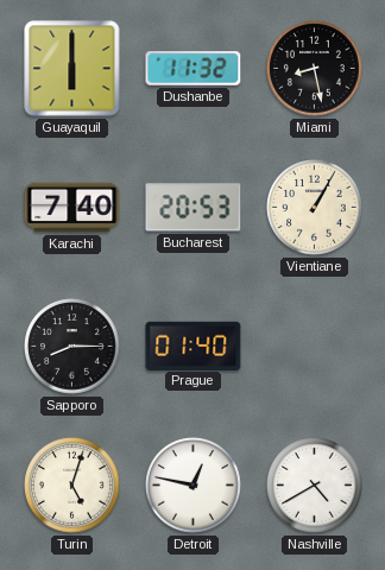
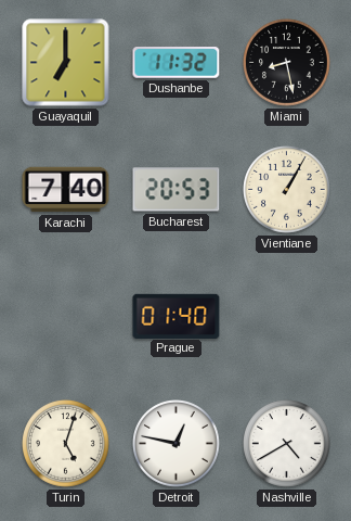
Guayaquil: 6:00 -> 7:00 (66, 63)
Sapporo: 8:15 -> none (72, 347)
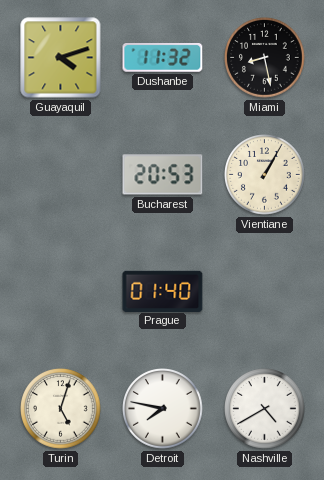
Guayaquil: 7:00 -> 4:12 (61, 58)
Karachi: 7:40 -> none (66, 190)
Detroit: 12:47 -> 7:47 (163, 409)
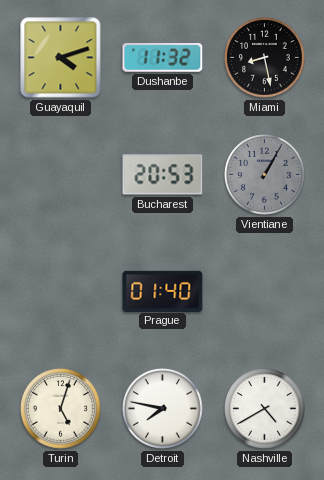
Vientiane dial: cream -> grey (265, 175)
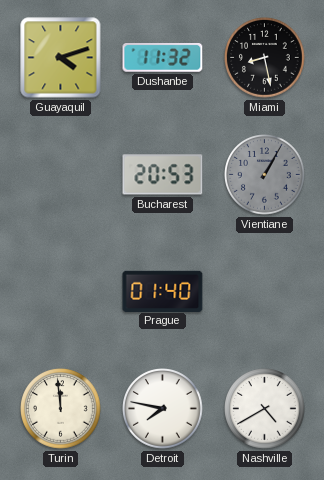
Turin: 5:03 -> 11:59 (61, 409)
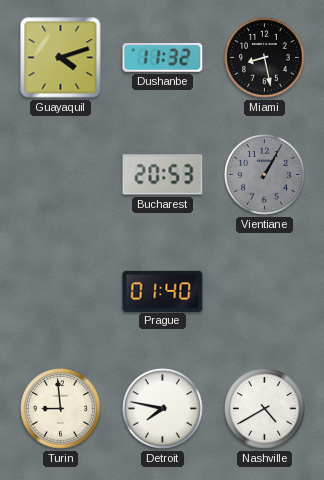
Turin: 11:59 -> 8:59 (61, 409)
